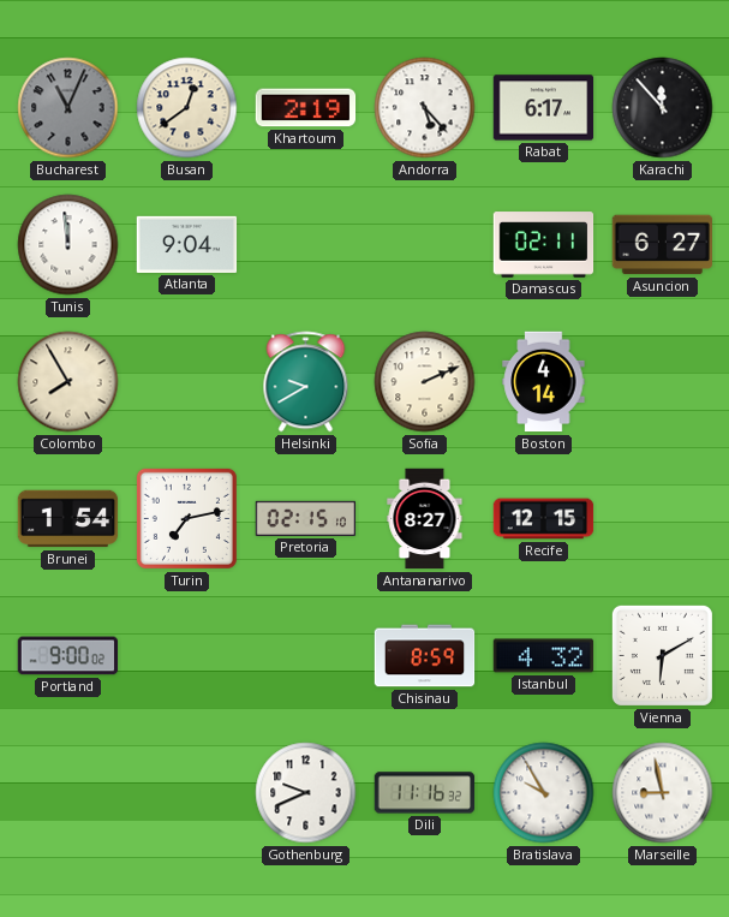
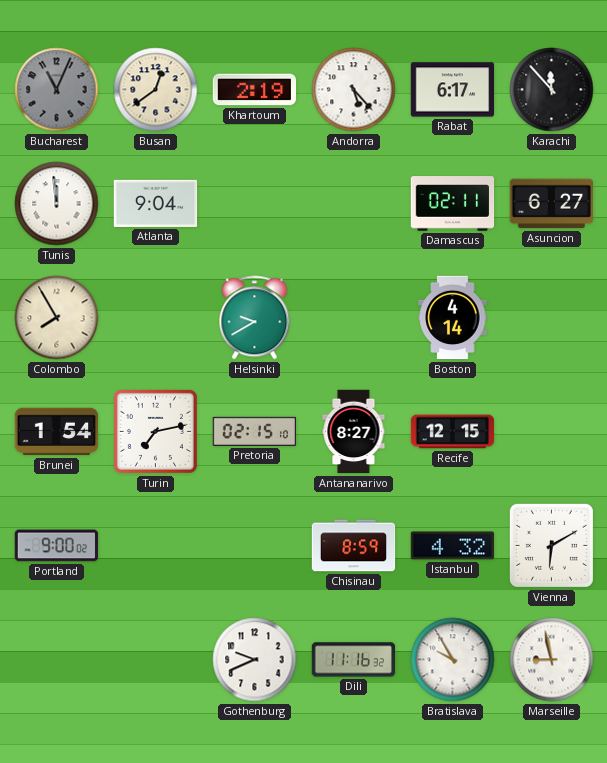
Sofia: 2:11 -> none (425, 382)
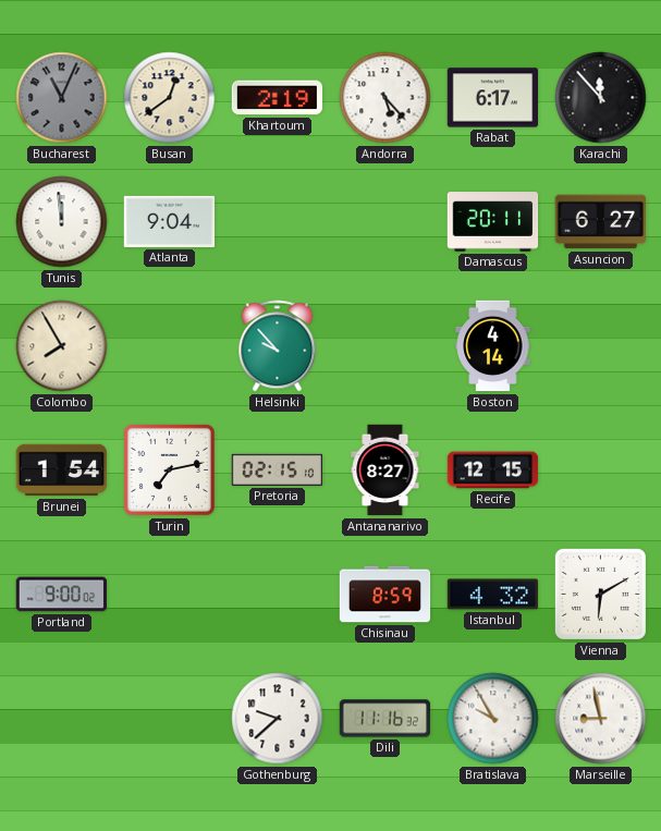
Damascus: 02:11 -> 20:11 (493, 222)
Helsinki: 9:40 -> 9:53 (278, 346)
Gothenburg: 9:41 -> 9:38 (278, 719)
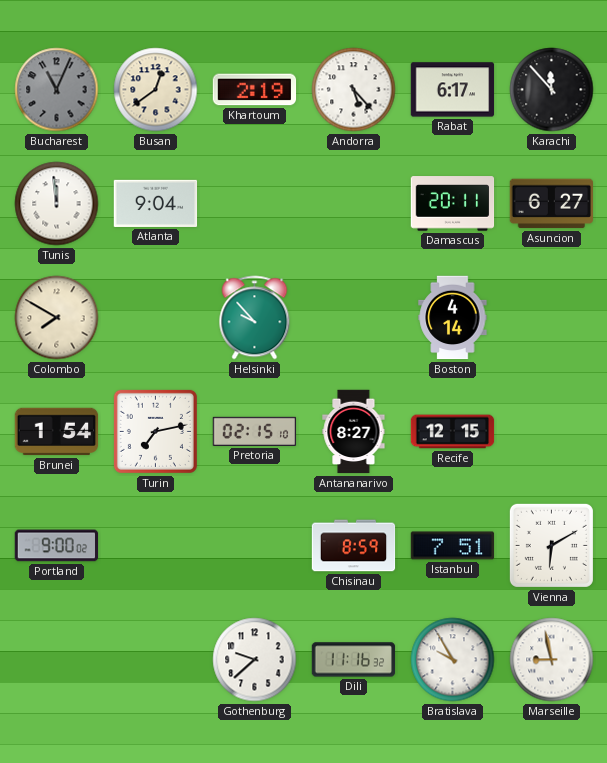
Colombo: 7:55 -> 7:50 (57, 318)
Istanbul: 4:32 -> 7:51 (453, 546)
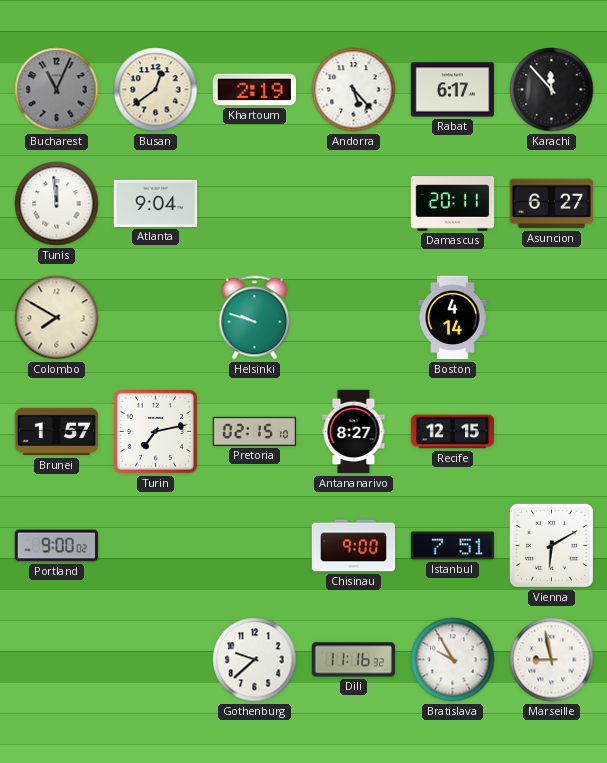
Helsinki: 9:53 -> 9:48 (255, 318)
Brunei: 1:54 -> 1:57 (57, 432)
Chisinau: 8:59 -> 9:00 (354, 546)
